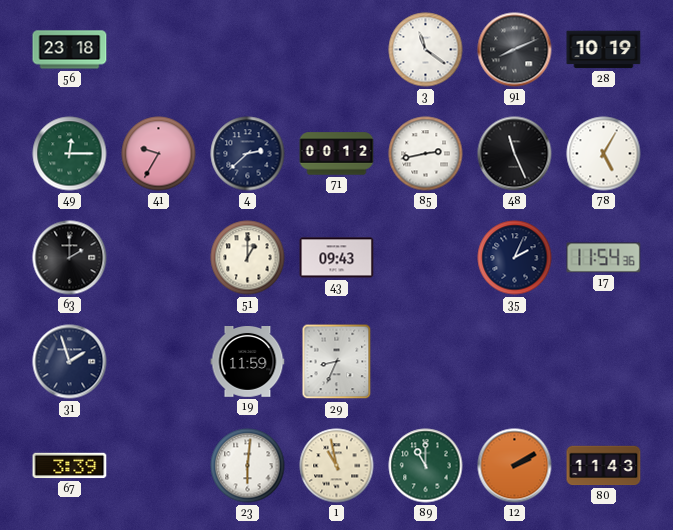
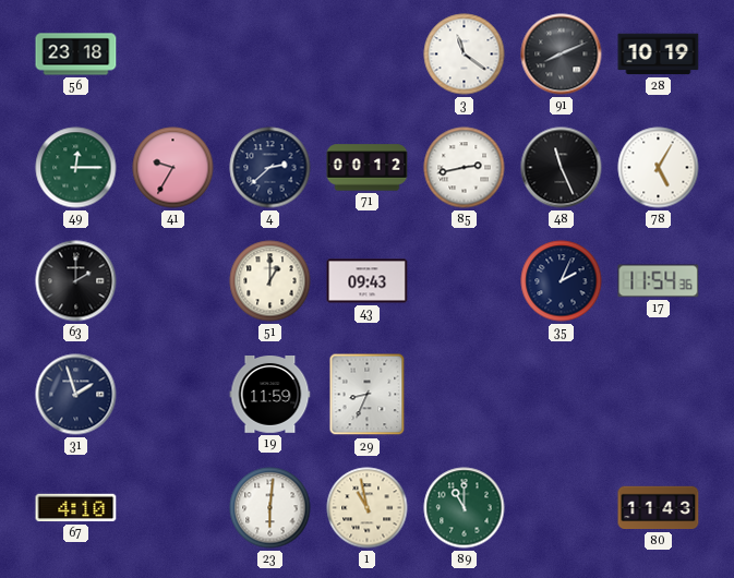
67: 3:39 -> 4:10 (76, 508)
12: 2:10 -> none (515, 466)
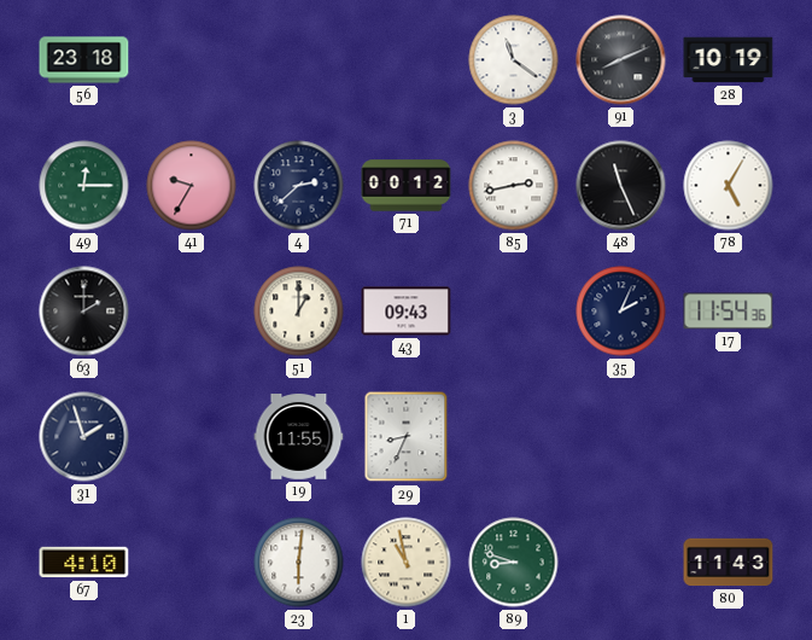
19: 11:59 -> 11:55 (299, 437)
89: 11:00 -> 8:48 (514, 563)
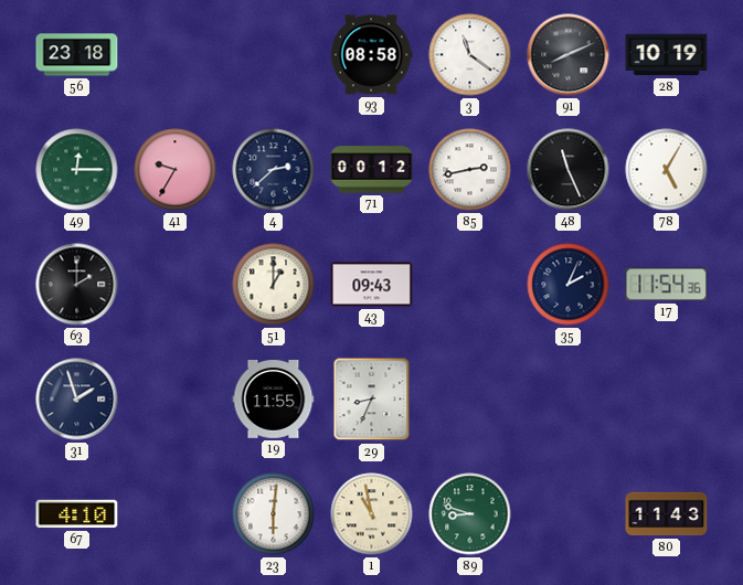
93: none -> 08:58 (371, 55)
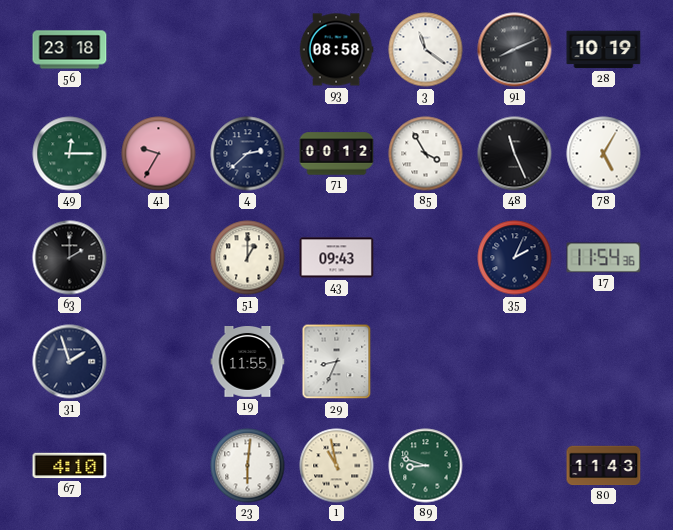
85: 2:43 -> 3:55 (426, 154)
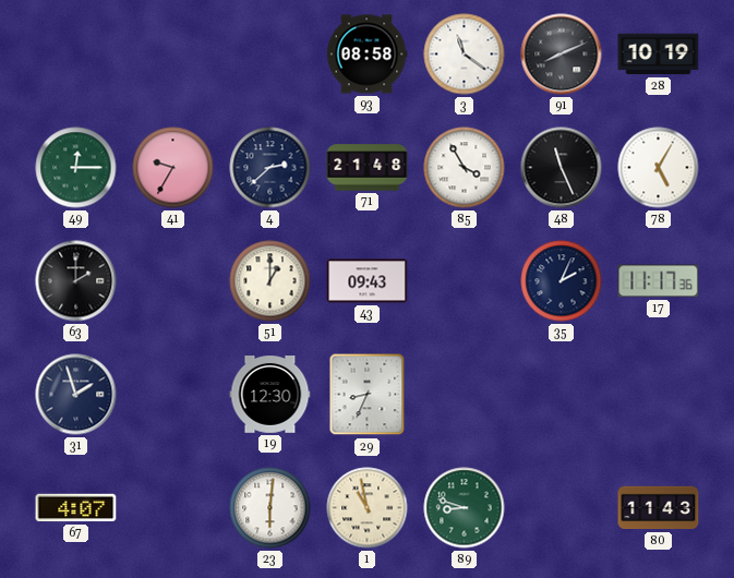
56: 23:18 -> none (70, 50)
71: 00:12 -> 21:48 (368, 168)
17: 11:54 -> 11:17 (659, 281)
19: 11:55 -> 12:30 (270, 395)
67: 4:10 -> 4:07 (76, 508)
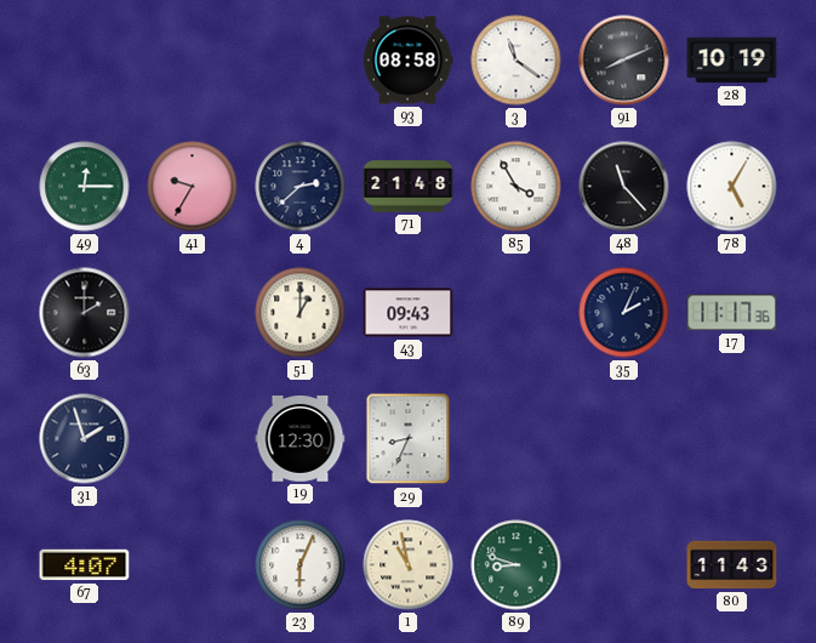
48: 11:26 -> 11:23 (624, 187)
23: 6:01 -> 6:04 (301, 565)
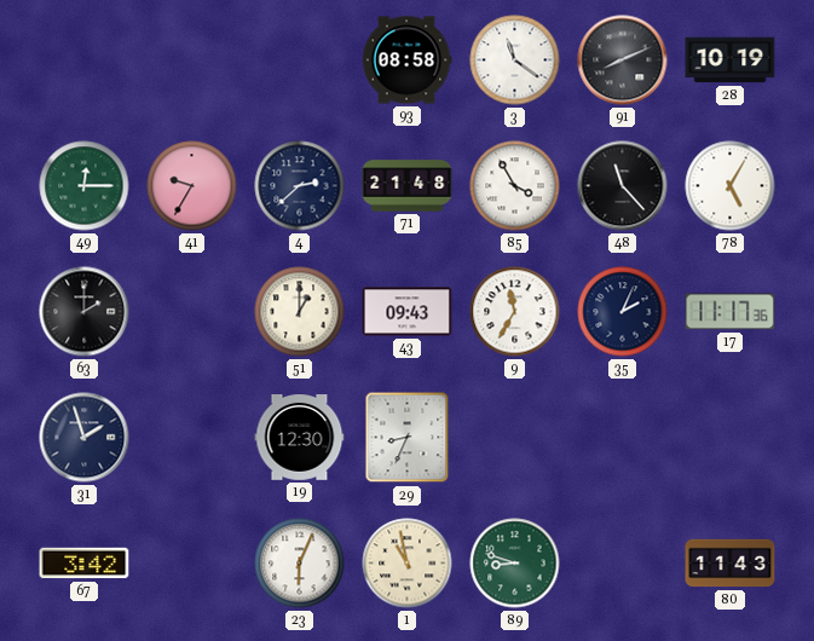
9: none -> 11:35 (515, 312)
67: 4:07 -> 3:42 (85, 564)
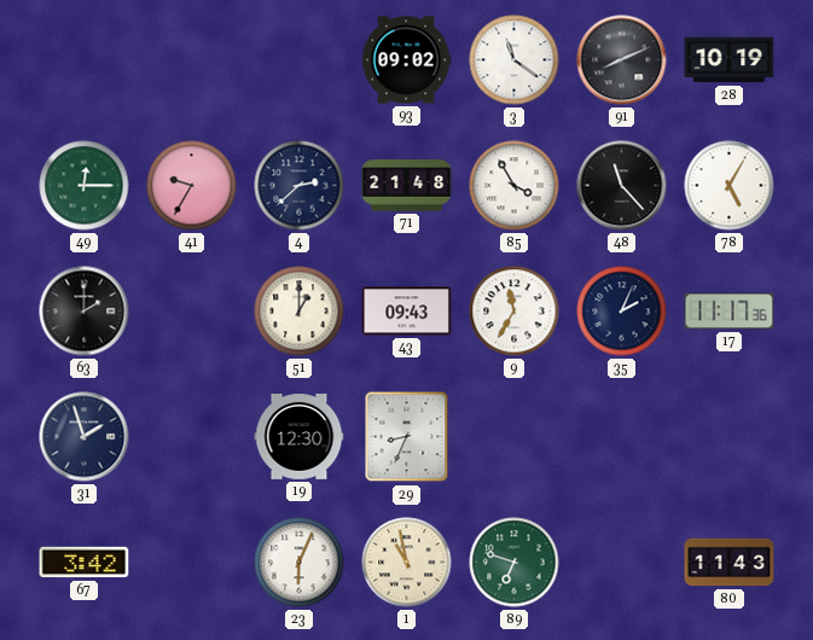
93: 08:58 -> 09:02 (406, 60)
89: 8:48 -> 6:48 (515, 563)
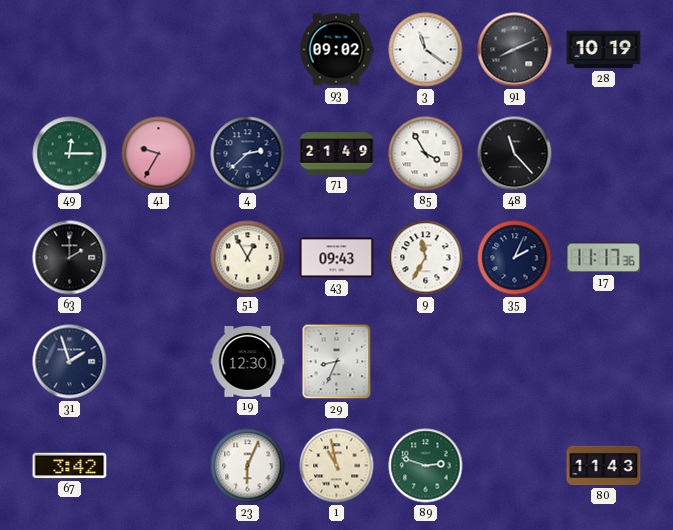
71: 21:48 -> 21:49 (337, 154)
78: 5:05 -> none (730, 186)
51: 1:00 -> 12:55 (248, 258)
89: 6:48 -> 2:48 (426, 466)
